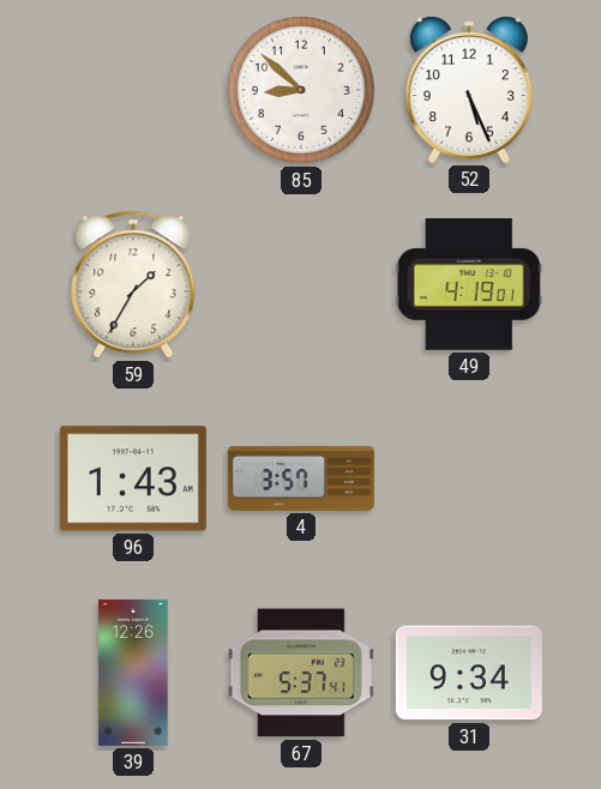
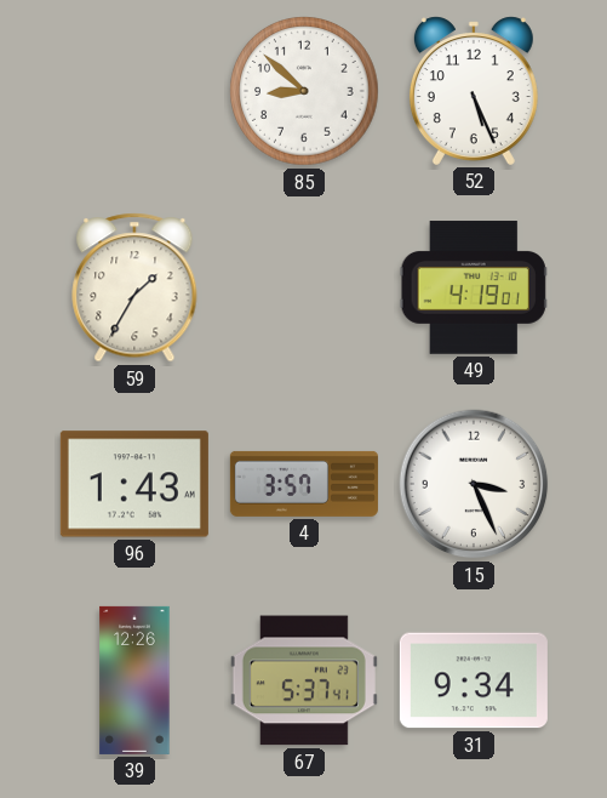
15: none -> 3:26 (474, 484)
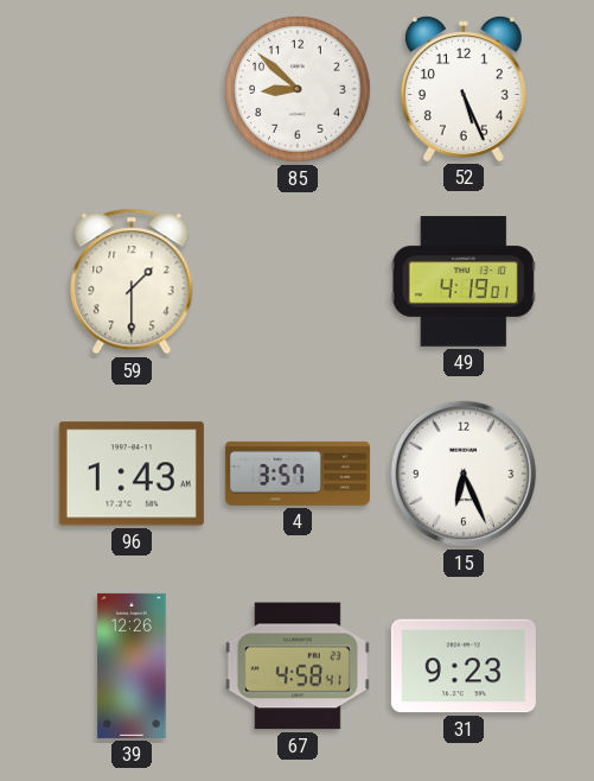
59: 1:35 -> 1:30 (132, 281)
15: 3:26 -> 6:26 (464, 474)
67: 5:37 -> 4:58 (298, 666)
31: 9:34 -> 9:23 (464, 666)
